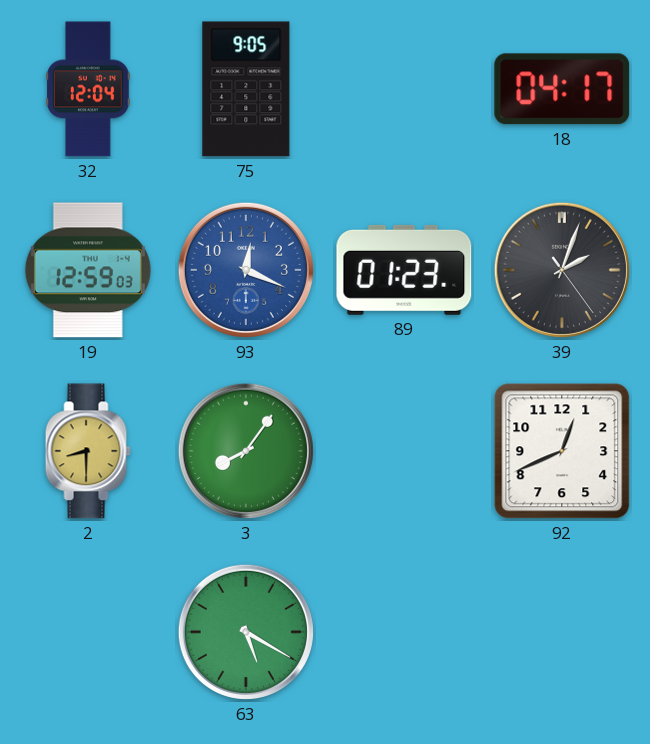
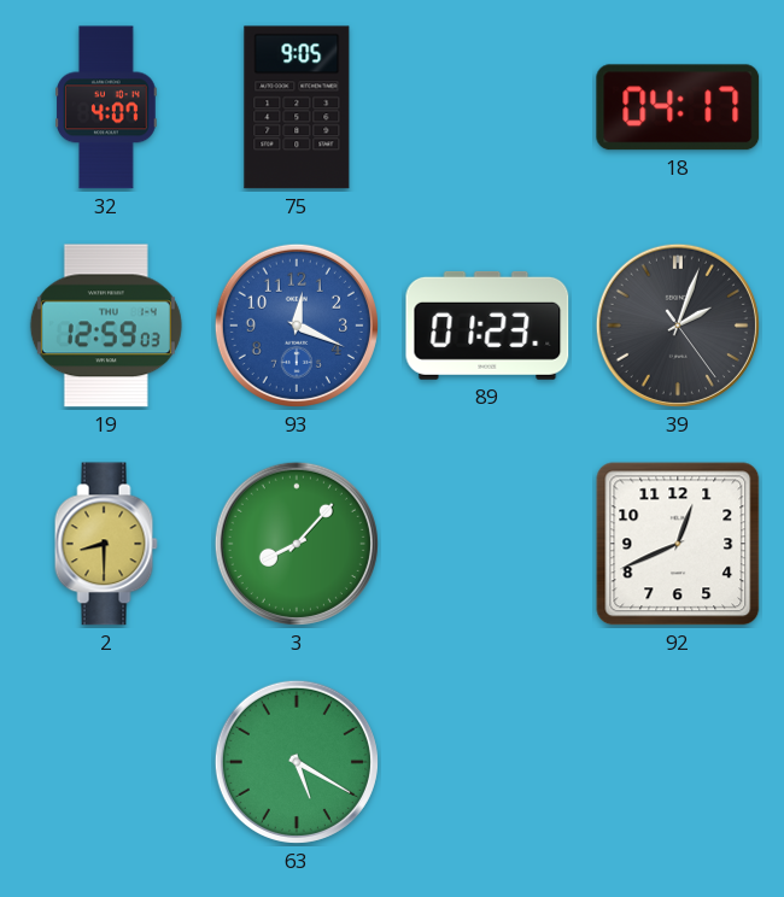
32: 12:04 -> 4:07 (106, 107)
3: 8:06 -> 8:07 (297, 544)
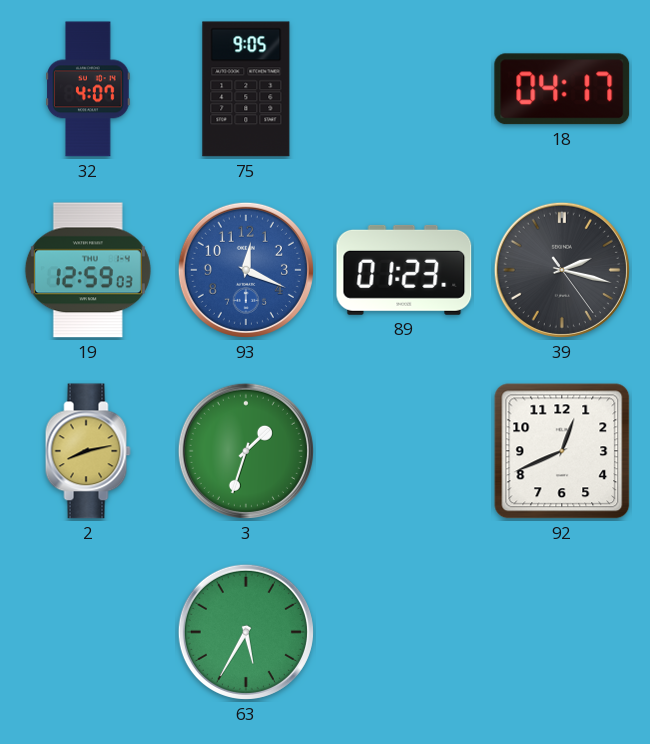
39: 2:03 -> 2:17 (562, 270)
2: 8:30 -> 8:13 (88, 451)
3: 8:07 -> 1:33 (246, 451)
63: 5:20 -> 5:35 (246, 632)
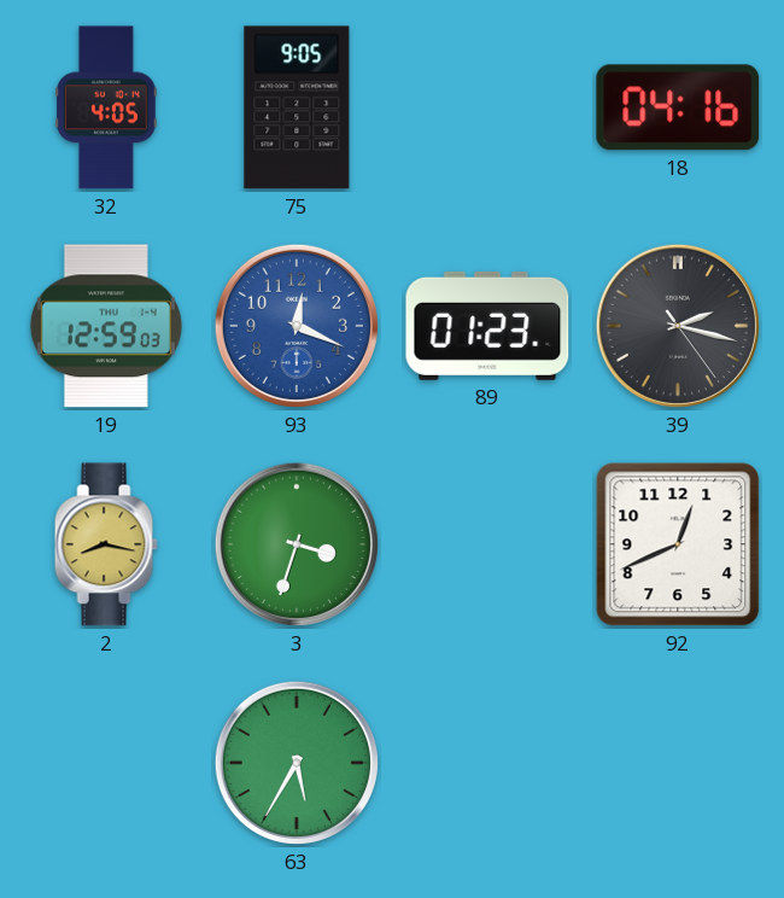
32: 4:07 -> 4:05 (106, 107)
18: 04:17 -> 04:16 (678, 107)
2: 8:13 -> 8:17 (106, 544)
3: 1:33 -> 3:33 (297, 544)
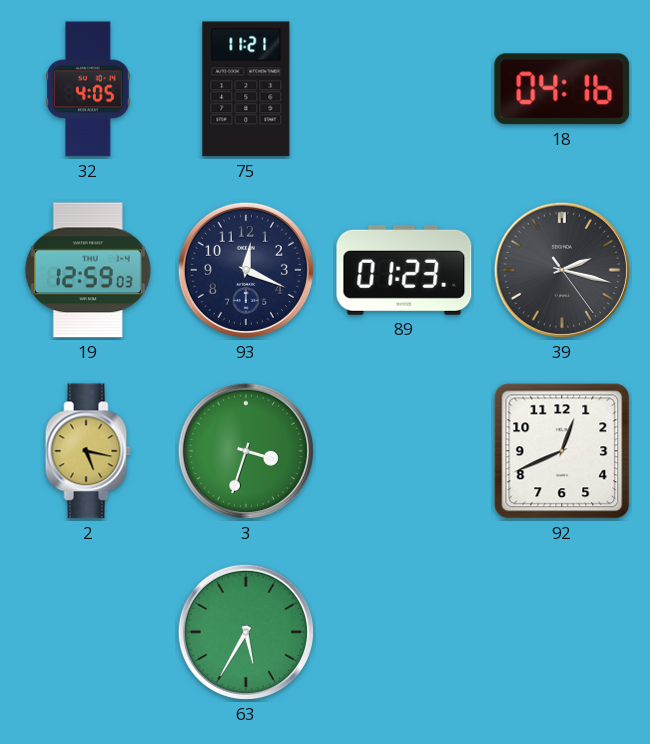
75: 9:05 -> 11:21 (246, 89)
93 dial: blue -> navy (246, 270)
2: 8:17 -> 5:17 (88, 451)
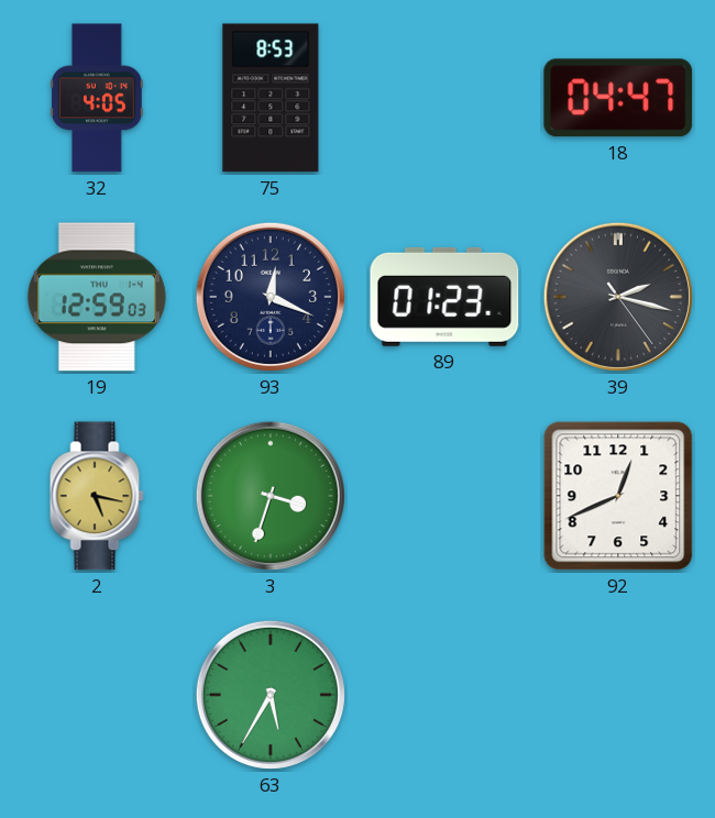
75: 11:21 -> 8:53 (271, 98)
18: 04:16 -> 04:47 (618, 98)
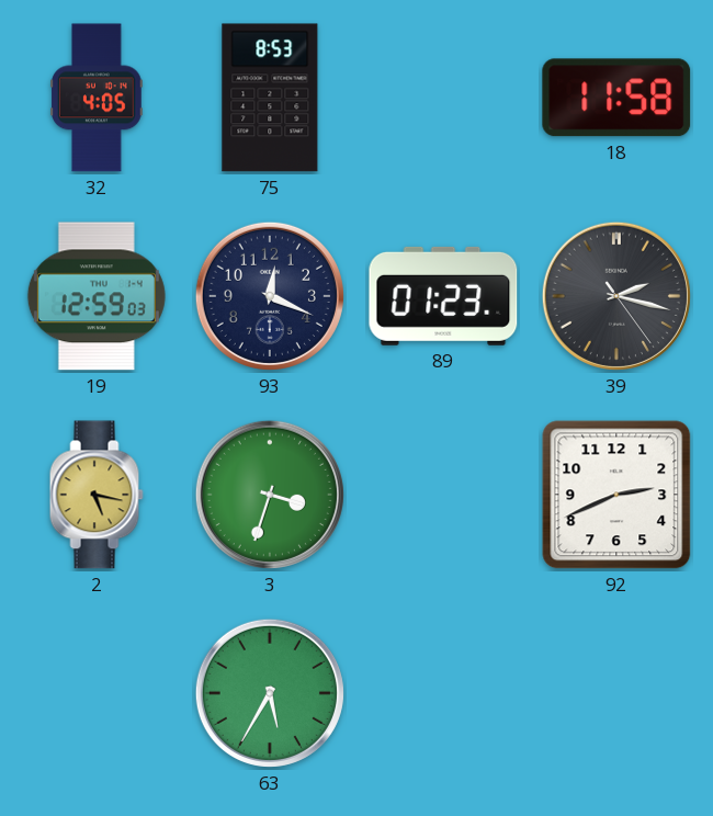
18: 04:47 -> 11:58 (616, 98)
92: 12:41 -> 2:41 (616, 495)
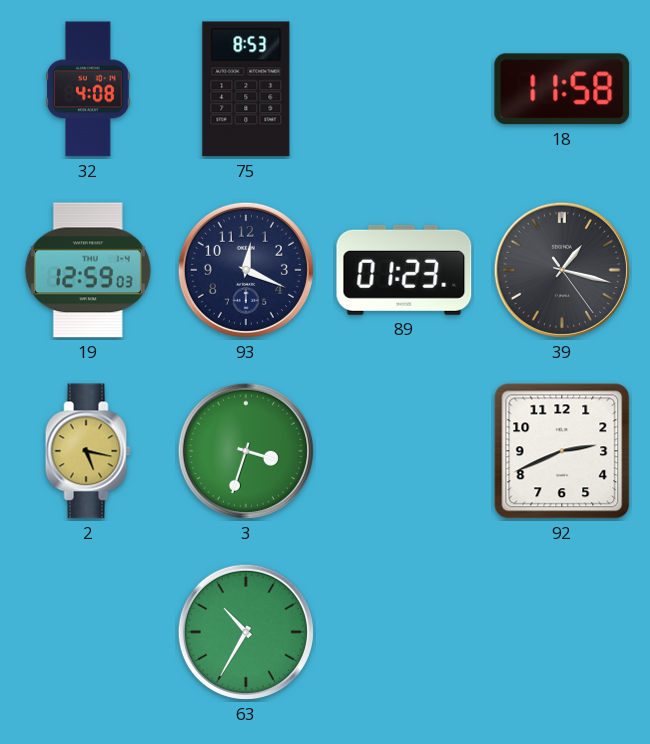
32: 4:05 -> 4:08 (88, 89)
39: 2:17 -> 1:17 (562, 270)
63: 5:35 -> 10:35 (246, 632)
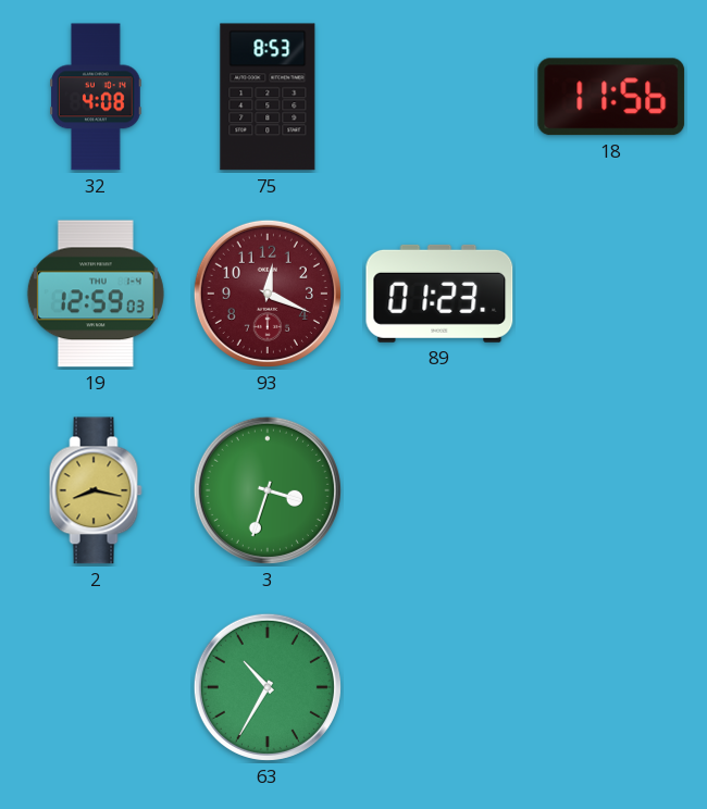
18: 11:58 -> 11:56 (611, 97)
93 dial: navy -> burgundy (268, 294)
39: 1:17 -> none (562, 270)
2: 5:17 -> 8:17 (96, 490)
92: 2:41 -> none (562, 451)
